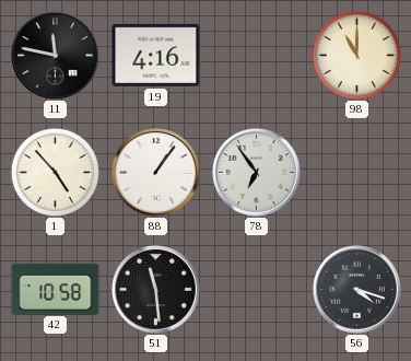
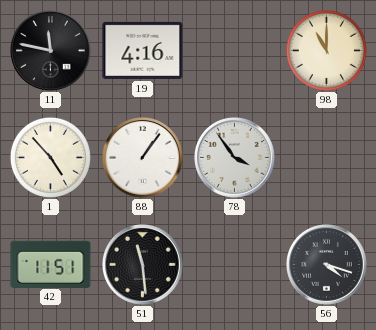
78: 6:54 -> 3:54 (235, 158)
42: 10:58 -> 11:51 (51, 264)
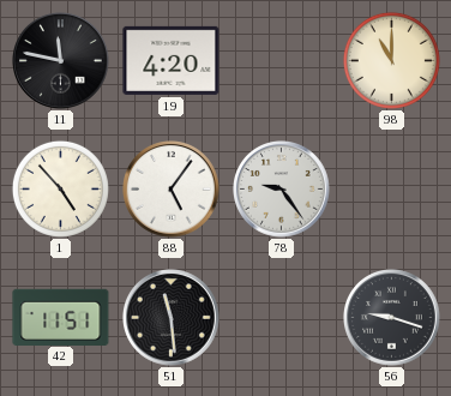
19: 4:16 -> 4:20 (172, 60)
88: 1:06 -> 5:06 (172, 190)
78: 3:54 -> 9:24 (282, 190)
56: 4:18 -> 9:18 (392, 318)
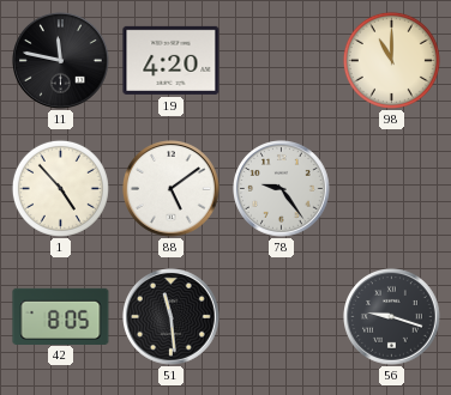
88: 5:06 -> 5:09 (172, 189)
42: 11:51 -> 8:05 (61, 316)
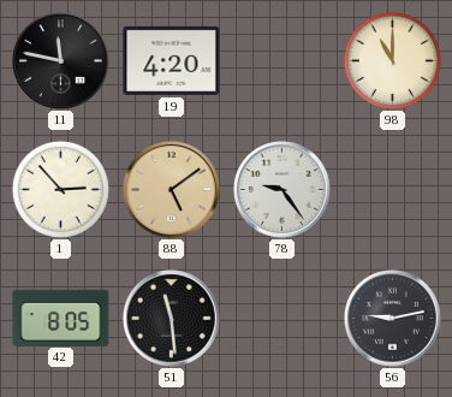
1: 4:53 -> 2:53 (60, 189)
88 dial: white -> champagne (172, 190)
56: 9:18 -> 9:13 (393, 319)
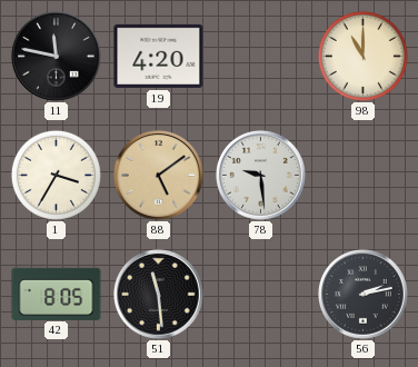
1: 2:53 -> 3:35 (56, 175)
78: 9:24 -> 9:29 (261, 176)
56: 9:13 -> 2:13 (364, 295)
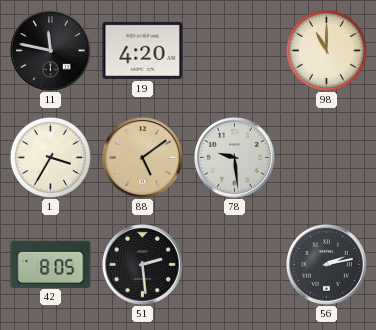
51: 11:29 -> 2:29 (143, 265)
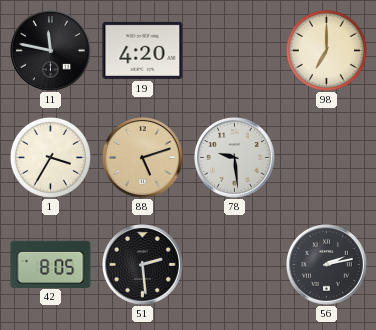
98: 11:00 -> 7:00 (326, 50)
88: 5:09 -> 5:12 (143, 158)
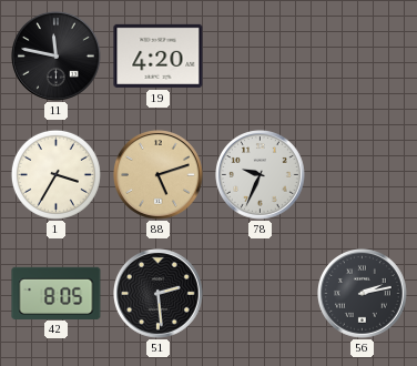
98: 7:00 -> none (326, 50)
78: 9:29 -> 9:34 (261, 175)
